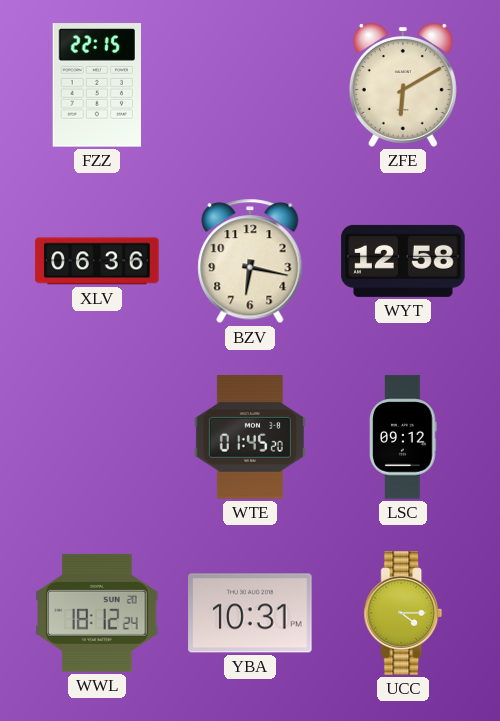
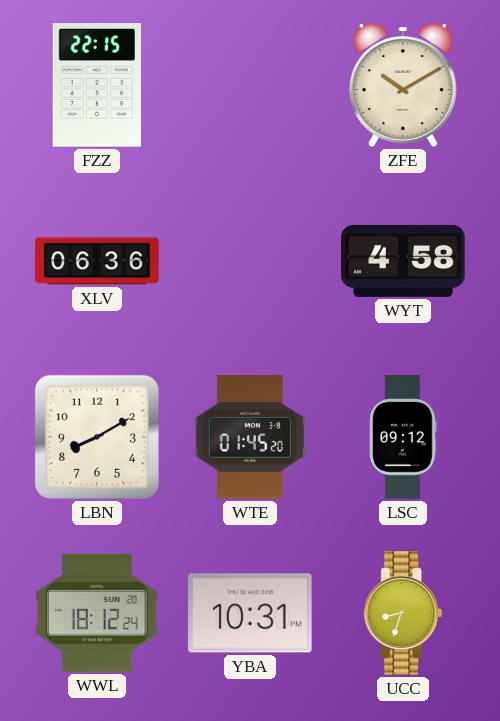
ZFE: 6:10 -> 10:10 (403, 86)
BZV: 6:17 -> none (250, 261)
WYT: 12:58 -> 4:58 (403, 261)
LBN: none -> 8:10 (97, 437)
UCC: 4:15 -> 8:33 (403, 613)
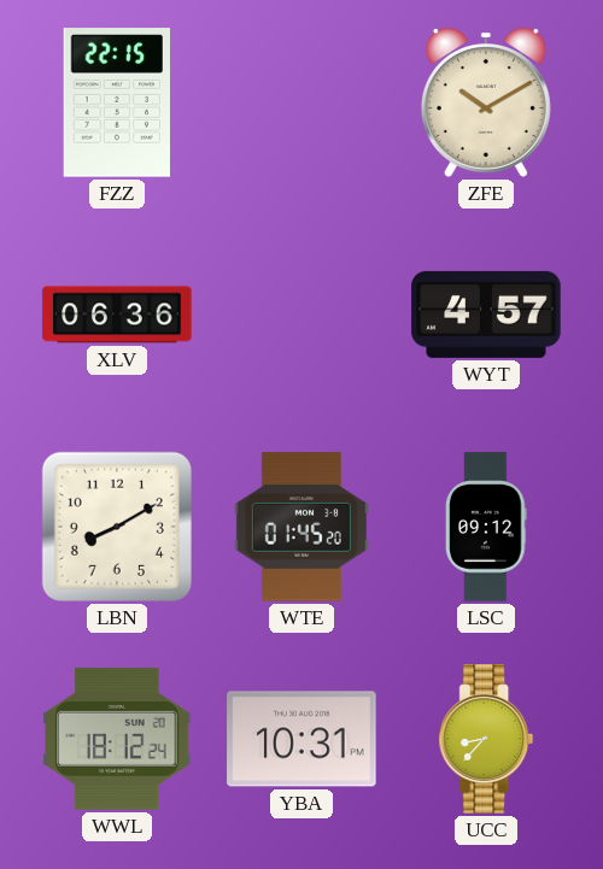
WYT: 4:58 -> 4:57 (486, 315)
UCC: 8:33 -> 8:37 (486, 739)
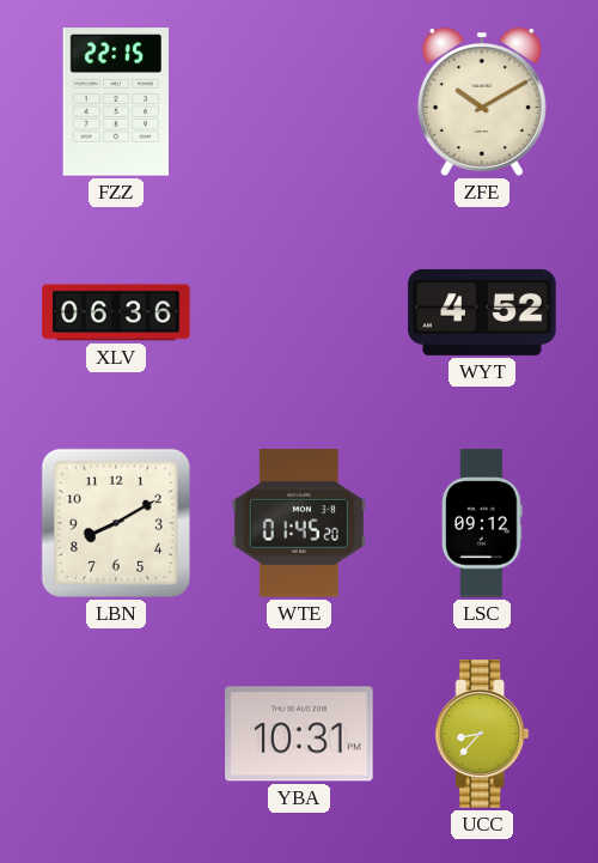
WYT: 4:57 -> 4:52 (482, 312)
WWL: 18:12 -> none (117, 739)
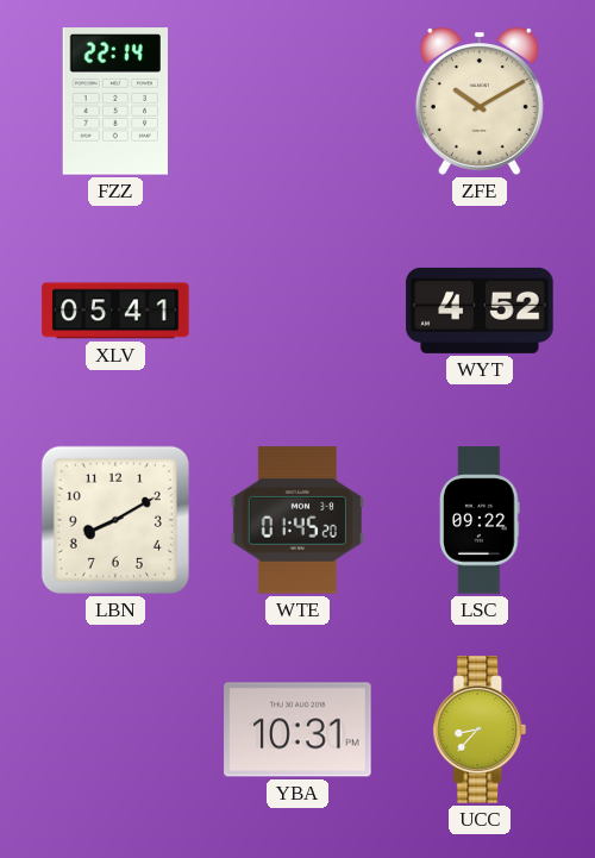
FZZ: 22:15 -> 22:14 (115, 101)
XLV: 06:36 -> 05:41 (115, 311)
LSC: 09:12 -> 09:22 (480, 520)
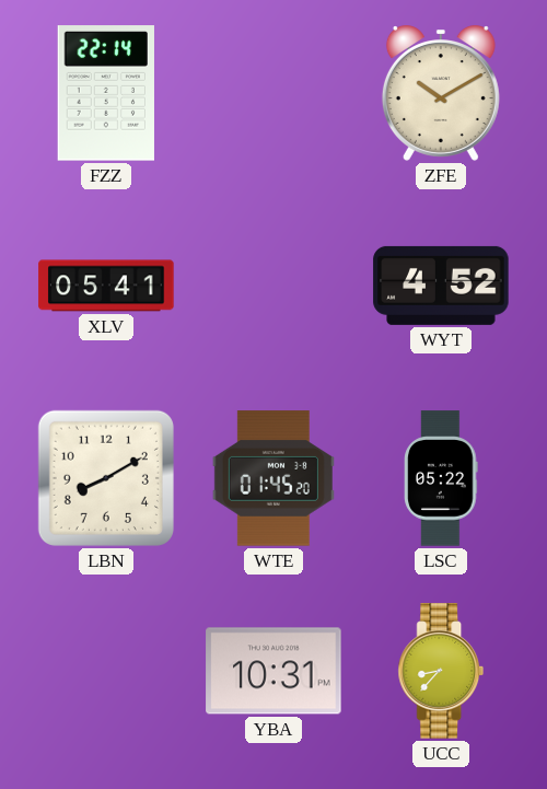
LSC: 09:22 -> 05:22 (441, 478)
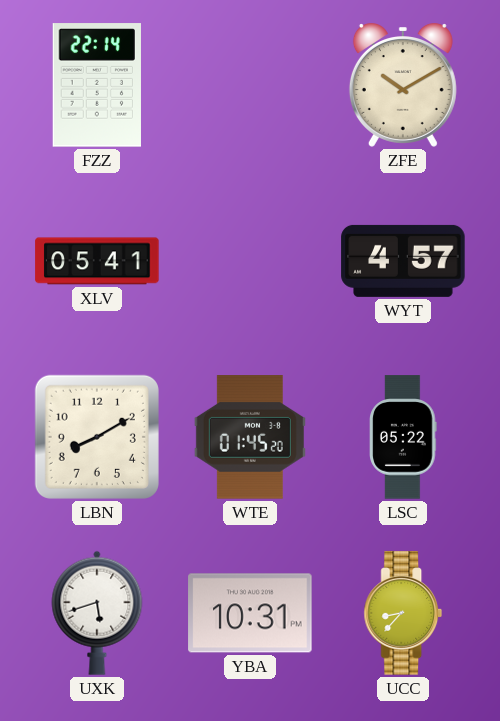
WYT: 4:52 -> 4:57 (403, 261)
UXK: none -> 5:42 (97, 613)
